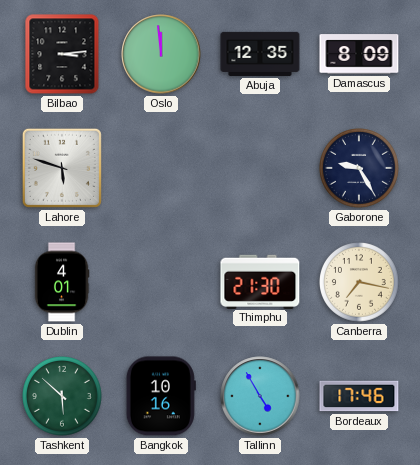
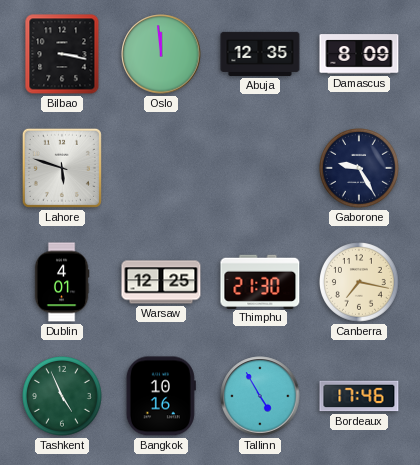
Bilbao: 3:14 -> 3:17 (62, 54)
Warsaw: none -> 12:25 (161, 282)
Tashkent: 5:52 -> 4:56 (63, 397)
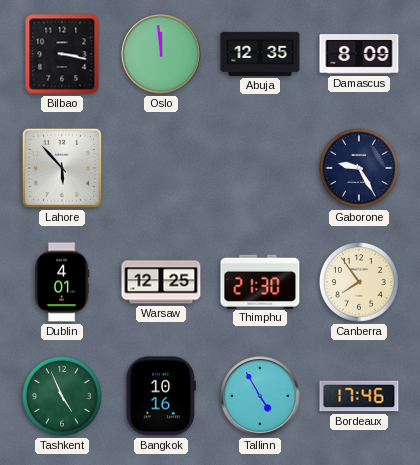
Lahore: 5:48 -> 5:53 (62, 168)
Canberra: 7:17 -> 7:54 (360, 283)
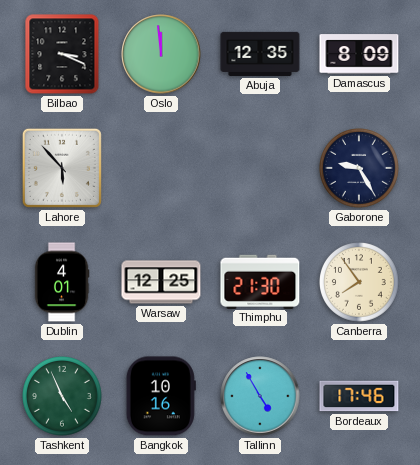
Bilbao: 3:17 -> 3:19 (62, 54)
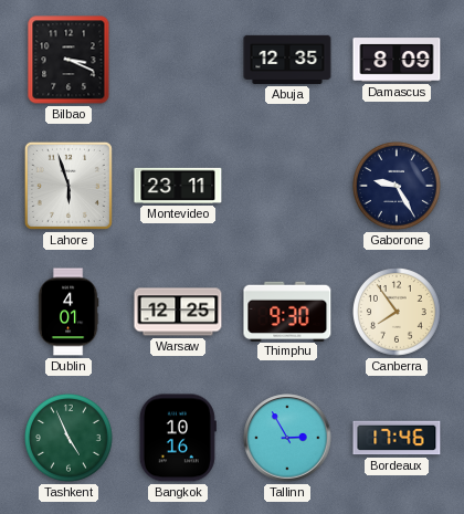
Oslo: 11:59 -> none (161, 54)
Lahore: 5:53 -> 5:57 (68, 186)
Montevideo: none -> 23:11 (178, 186)
Thimphu: 21:30 -> 9:30 (287, 311)
Tallinn: 4:55 -> 2:55 (287, 438)
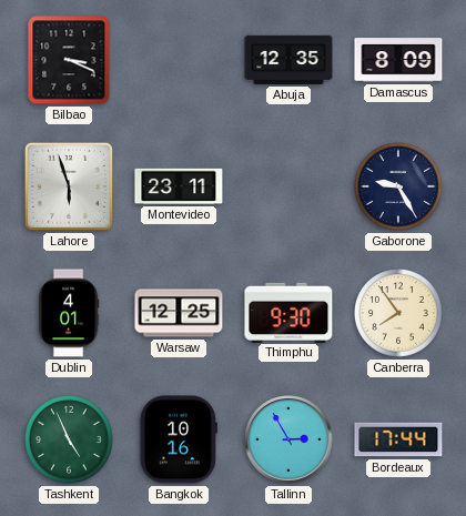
Bordeaux: 17:46 -> 17:44 (398, 439)
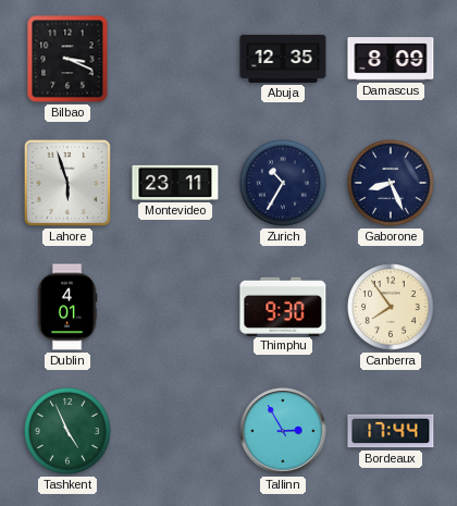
Zurich: none -> 10:35 (284, 184)
Gaborone: 9:25 -> 8:26 (392, 184)
Warsaw: 12:25 -> none (179, 313)
Bangkok: 10:16 -> none (179, 439)
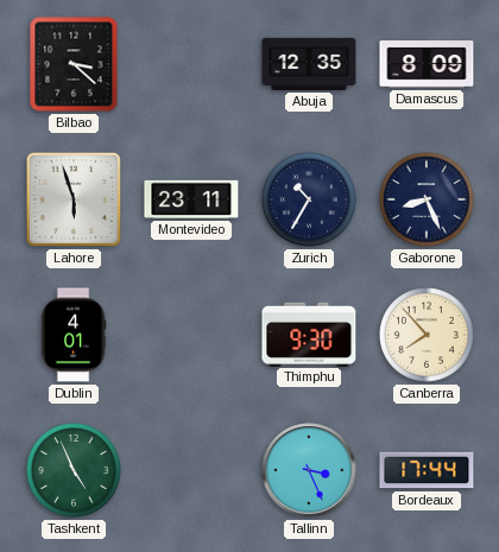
Bilbao: 3:19 -> 3:22 (74, 64)
Canberra: 7:54 -> 7:53 (428, 336)
Tallinn: 2:55 -> 3:26 (309, 470)
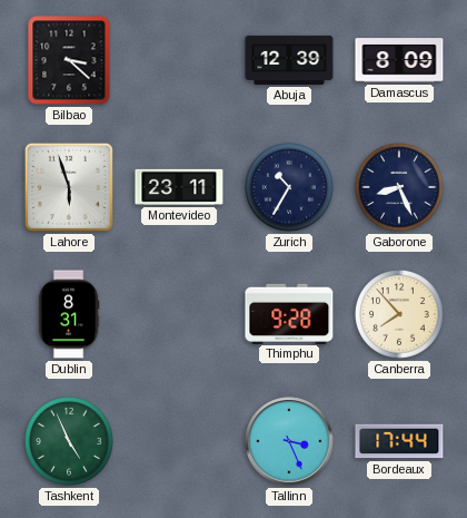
Abuja: 12:35 -> 12:39 (289, 60)
Dublin: 4:01 -> 8:31 (69, 314)
Thimphu: 9:30 -> 9:28 (289, 313)
